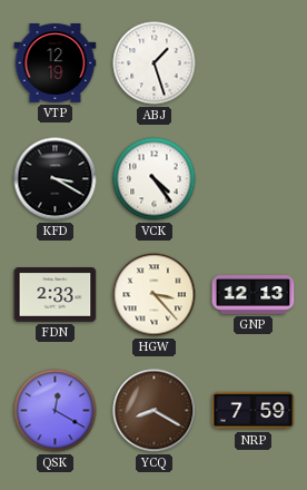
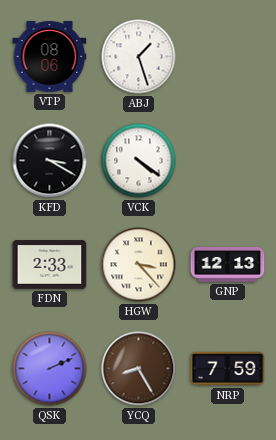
VTP: 12:19 -> 08:06 (50, 57)
VCK: 4:24 -> 4:21 (139, 161)
QSK: 12:20 -> 2:11 (50, 369)
YCQ: 8:20 -> 8:25 (139, 369)
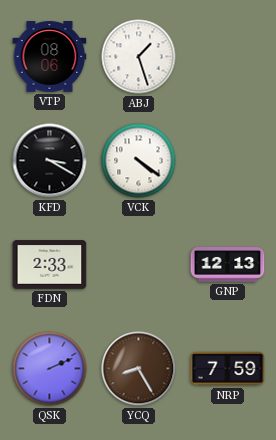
HGW: 3:23 -> none (139, 265)
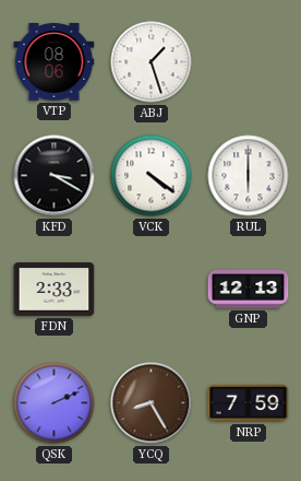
RUL: none -> 6:00 (249, 176)
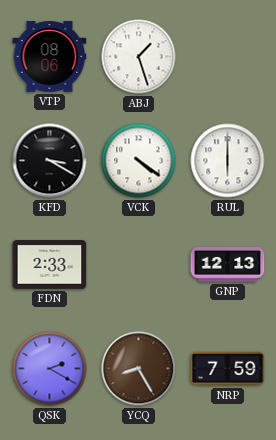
QSK: 2:11 -> 2:20 (50, 369)
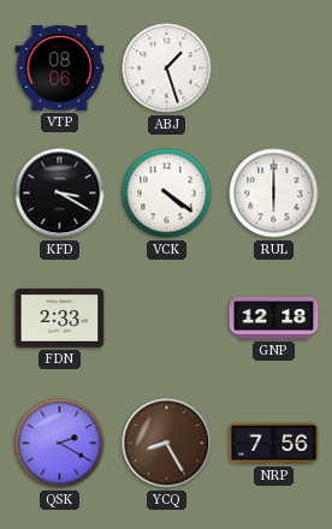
GNP: 12:13 -> 12:18 (274, 319)
NRP: 7:59 -> 7:56 (274, 444)
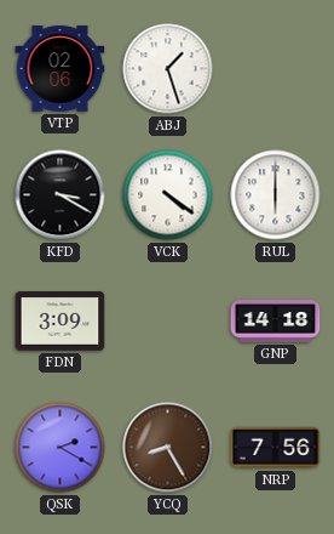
VTP: 08:06 -> 02:06 (61, 69)
FDN: 2:33 -> 3:09 (61, 322)
GNP: 12:18 -> 14:18 (276, 322)
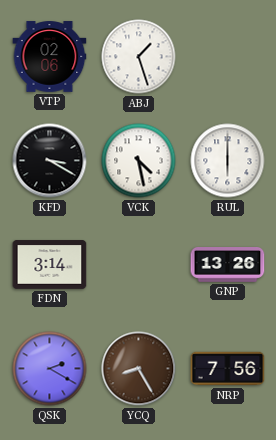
VCK: 4:21 -> 4:28 (139, 161)
FDN: 3:09 -> 3:14 (50, 265)
GNP: 14:18 -> 13:26 (228, 265)
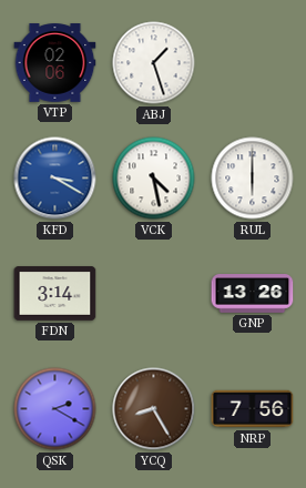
KFD dial: black -> blue (55, 179)
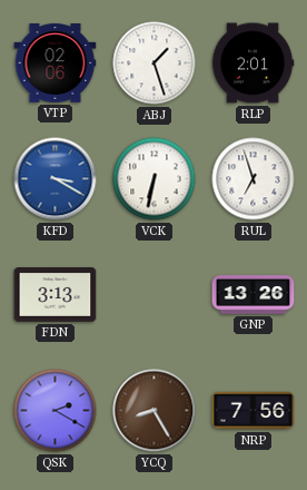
RLP: none -> 2:01 (252, 63)
VCK: 4:28 -> 6:32 (155, 179)
RUL: 6:00 -> 6:57 (254, 179)
FDN: 3:14 -> 3:13 (56, 295)
